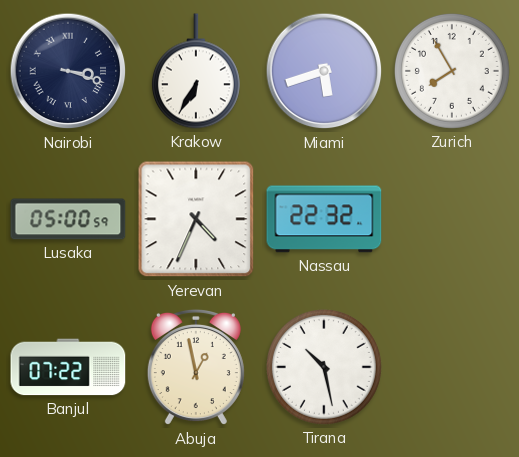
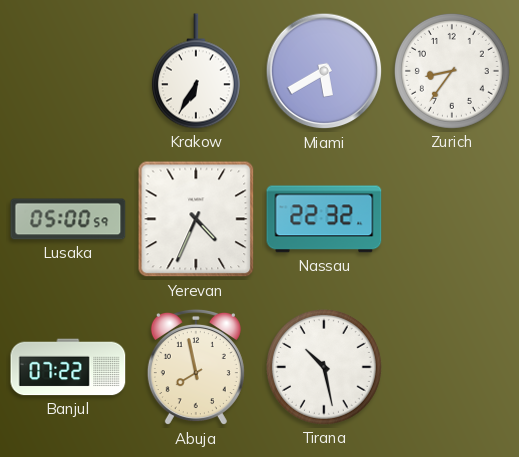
Nairobi: 3:18 -> none (68, 71)
Miami: 5:42 -> 5:40 (324, 71)
Zurich: 7:55 -> 8:36 (452, 71)
Abuja: 12:58 -> 7:58 (196, 367)
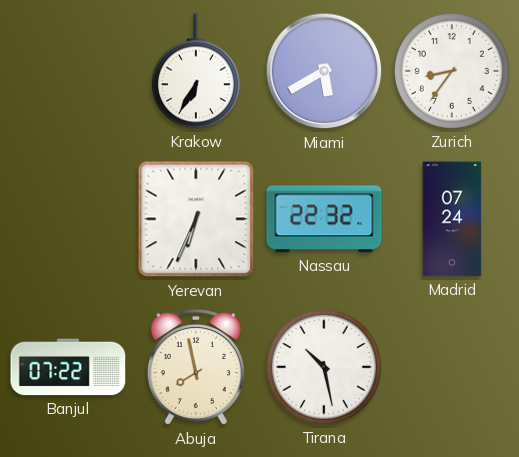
Lusaka: 05:00 -> none (68, 219)
Yerevan: 4:34 -> 6:34 (196, 219)
Madrid: none -> 07:24 (452, 219)
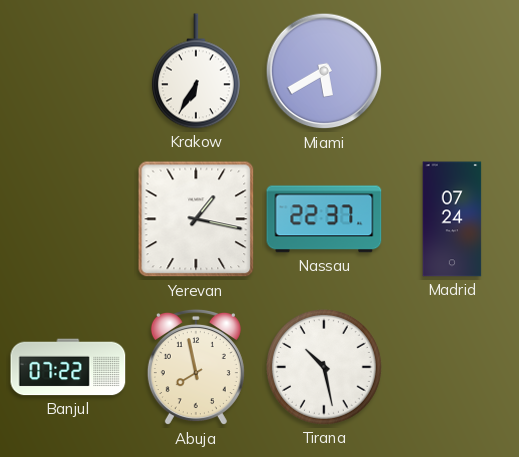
Zurich: 8:36 -> none (452, 71)
Yerevan: 6:34 -> 1:17 (196, 219)
Nassau: 22:32 -> 22:37 (324, 219)
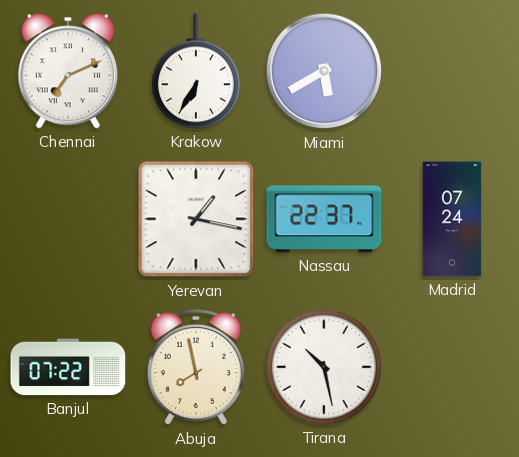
Chennai: none -> 7:11 (68, 71)
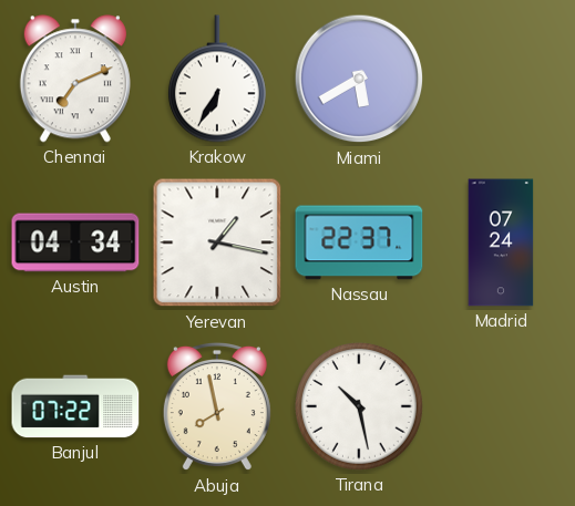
Austin: none -> 04:34 (75, 242)
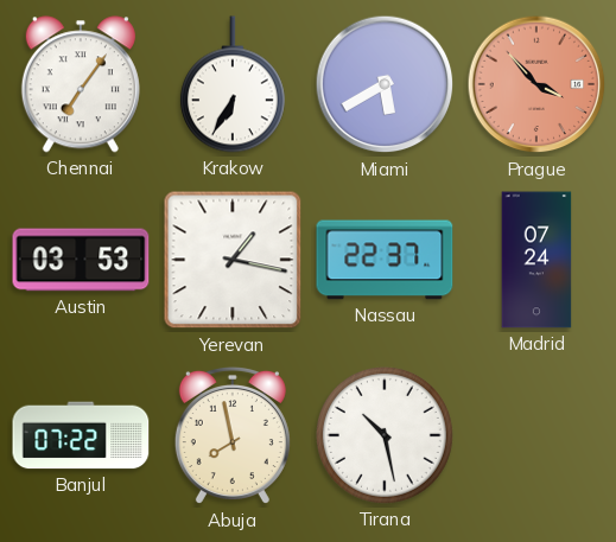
Chennai: 7:11 -> 7:06 (81, 84)
Prague: none -> 3:53 (536, 84)
Austin: 04:34 -> 03:53 (81, 260)
